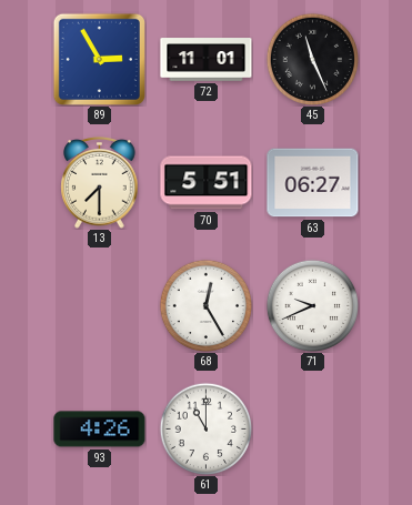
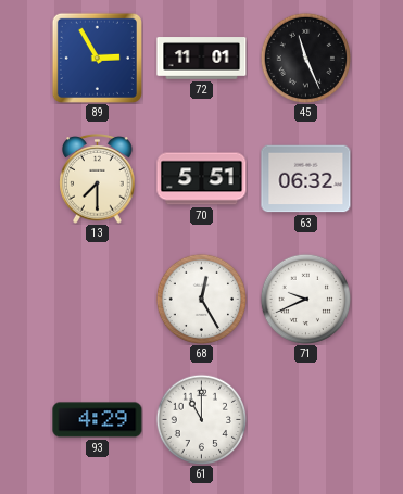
63: 06:27 -> 06:32 (306, 179)
93: 4:26 -> 4:29 (98, 420)
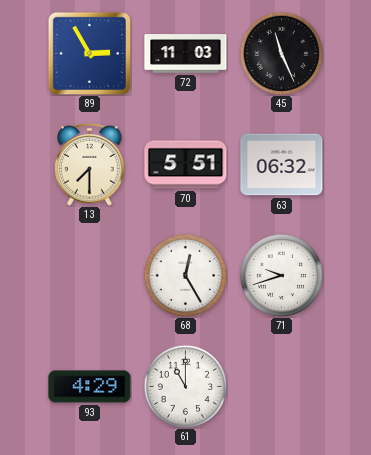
72: 11:01 -> 11:03 (186, 54)
71: 9:41 -> 9:42 (281, 275)
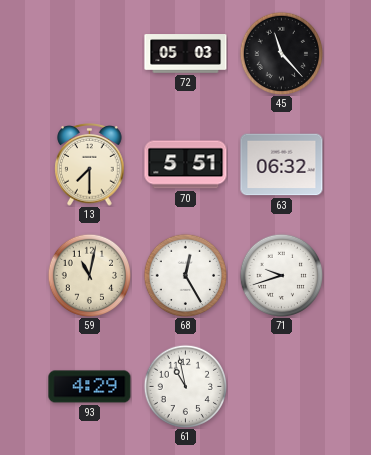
89: 2:55 -> none (89, 53)
72: 11:03 -> 05:03 (186, 54)
45: 11:26 -> 11:23 (281, 53)
59: none -> 11:02 (89, 275)
61: 11:00 -> 10:58 (185, 386)
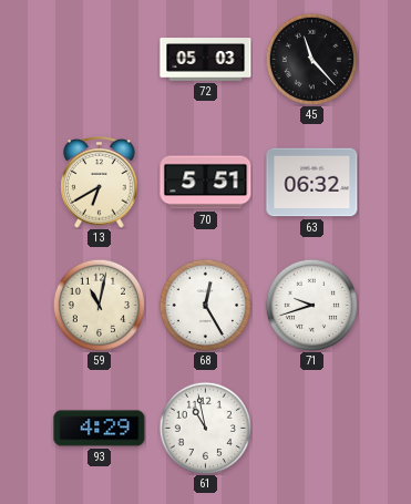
13: 7:30 -> 6:40 (100, 183)
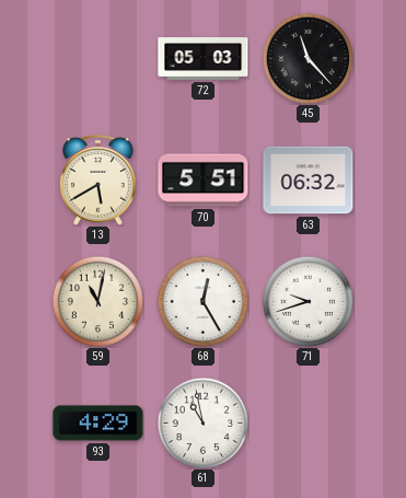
13: 6:40 -> 5:40 (98, 181)
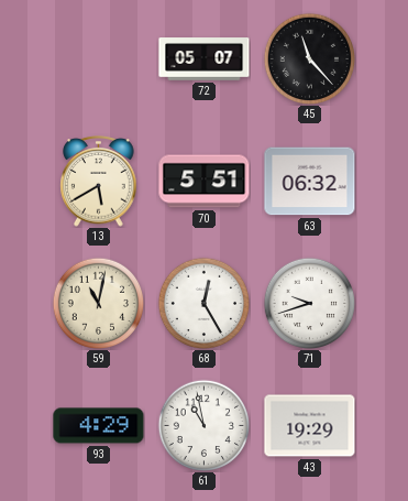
72: 05:03 -> 05:07 (205, 59)
43: none -> 19:29 (310, 426)
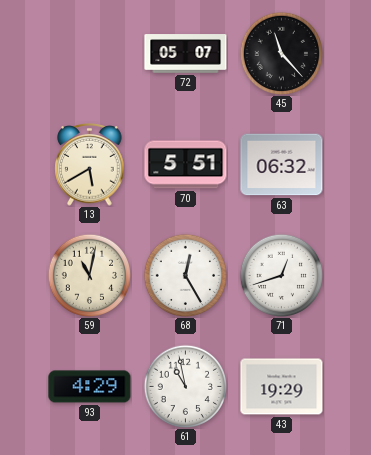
71: 9:42 -> 12:42 (281, 275)
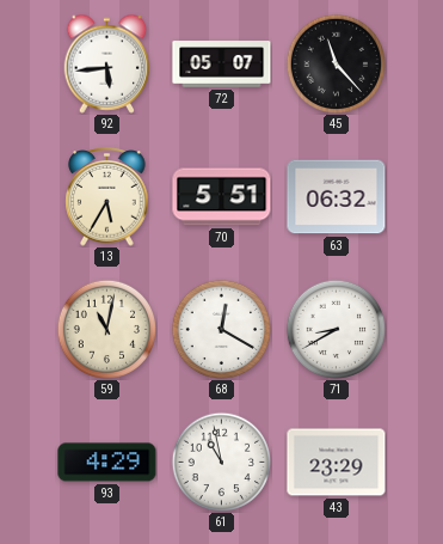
92: none -> 5:44 (107, 63)
13: 5:40 -> 5:35 (107, 197)
68: 12:25 -> 12:20 (221, 329)
71: 12:42 -> 8:40 (336, 329)
43: 19:29 -> 23:29 (337, 463)
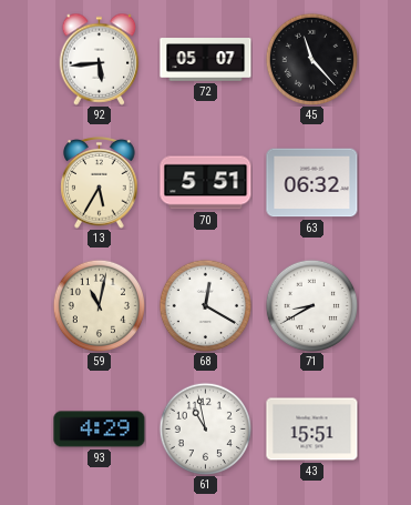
43: 23:29 -> 15:51 (312, 430)
